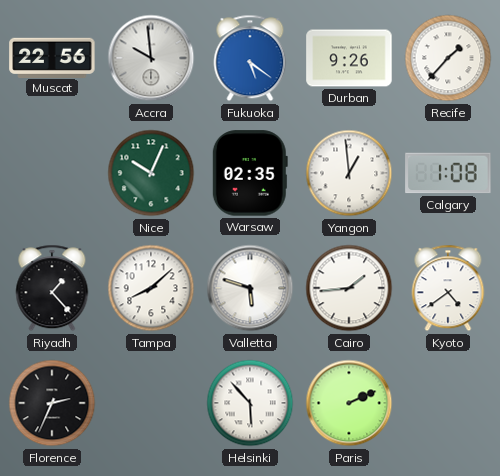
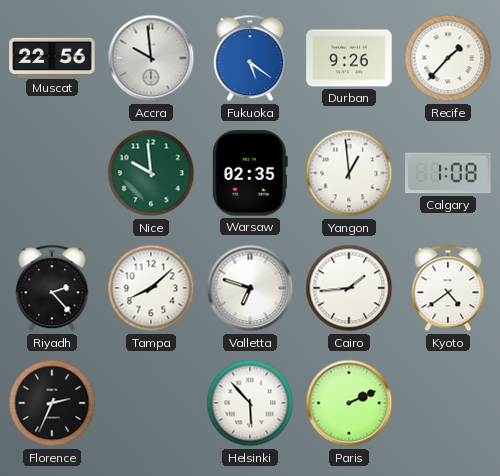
Nice: 10:04 -> 9:59 (151, 173)
Riyadh: 1:23 -> 2:23 (52, 288)
Valletta: 5:48 -> 6:48 (250, 288)
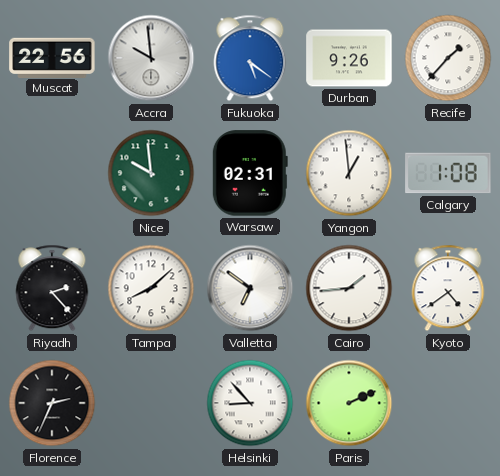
Warsaw: 02:35 -> 02:31 (250, 173)
Valletta: 6:48 -> 6:51 (250, 288)
Helsinki: 5:53 -> 8:53 (250, 403)
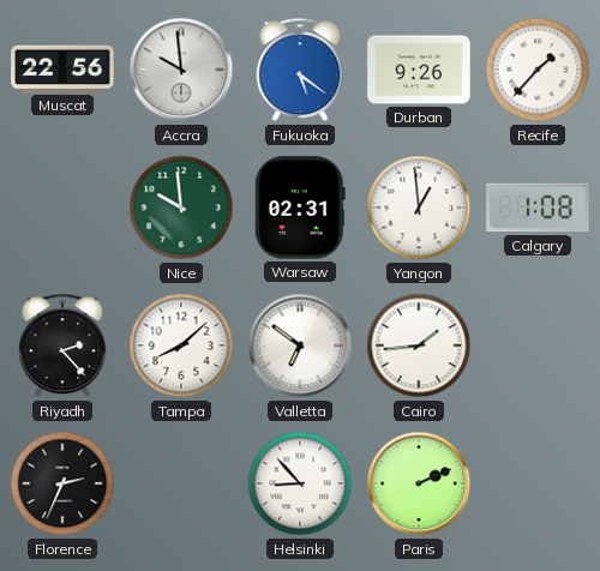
Kyoto: 4:39 -> none (448, 288)
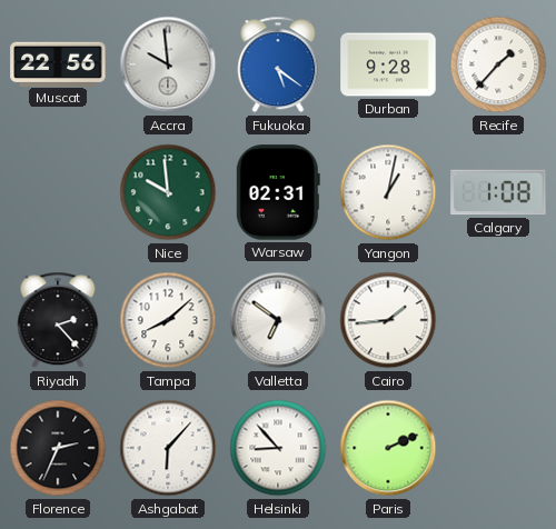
Durban: 9:26 -> 9:28 (388, 64)
Yangon: 12:59 -> 1:02 (388, 192)
Ashgabat: none -> 6:07 (168, 448)
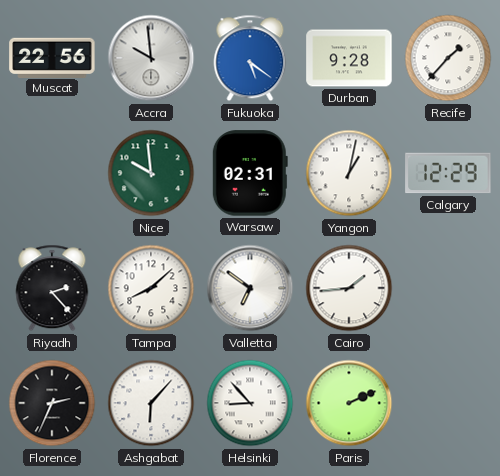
Calgary: 1:08 -> 12:29 (448, 173)
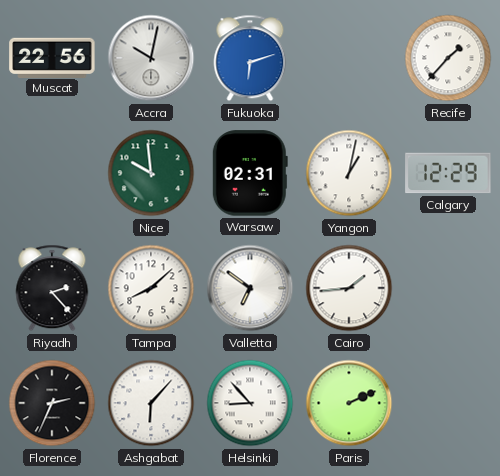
Accra: 9:59 -> 10:02 (151, 58)
Fukuoka: 5:21 -> 6:12 (250, 58)
Durban: 9:28 -> none (349, 58)
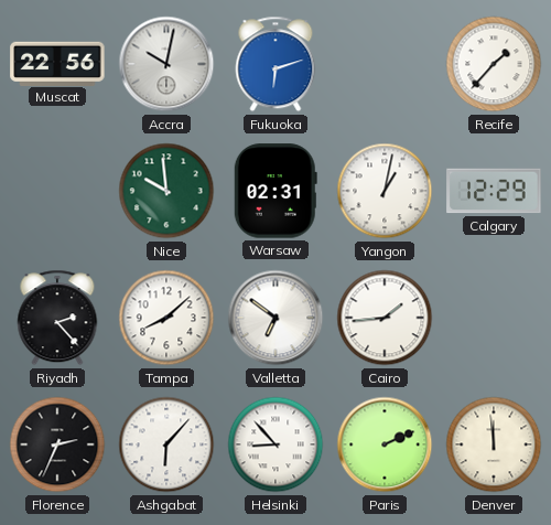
Denver: none -> 11:59 (494, 444)
